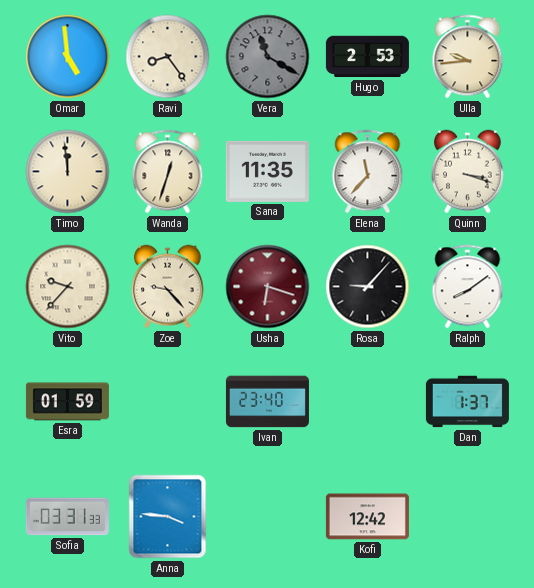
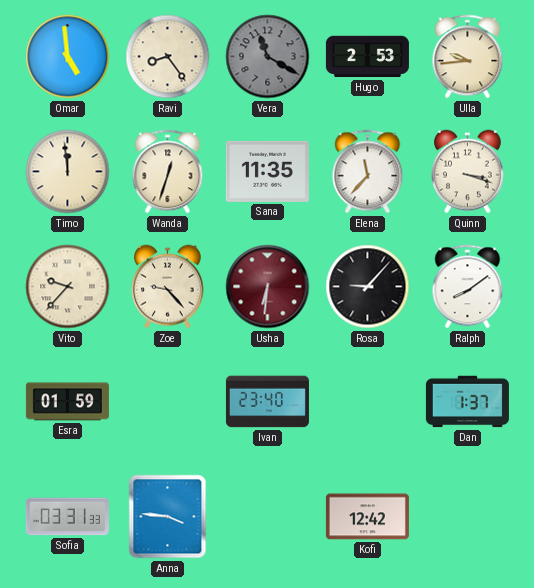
Usha: 6:18 -> 6:31 (268, 287)
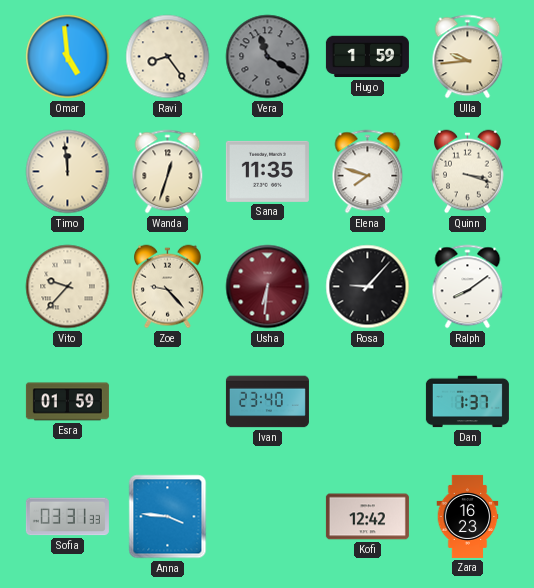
Hugo: 2:53 -> 1:59 (367, 57)
Elena: 11:37 -> 7:48 (368, 172)
Zara: none -> 16:23 (468, 516)
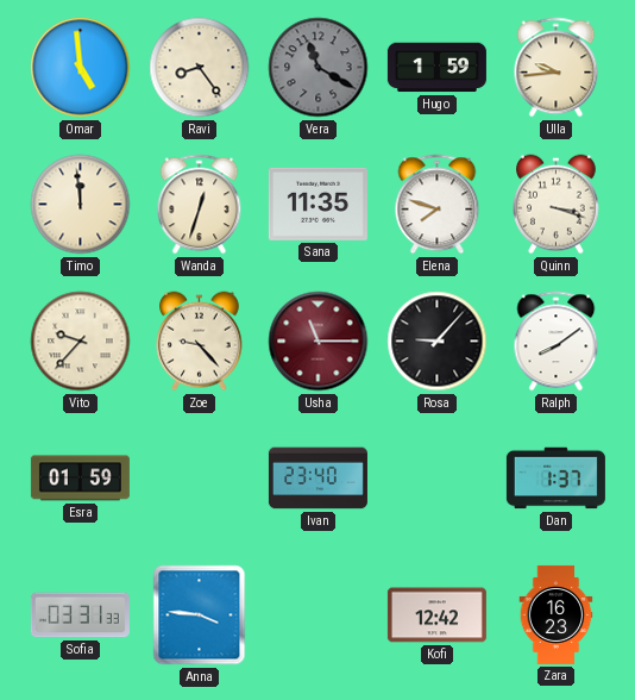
Usha: 6:31 -> 11:15 (319, 342)
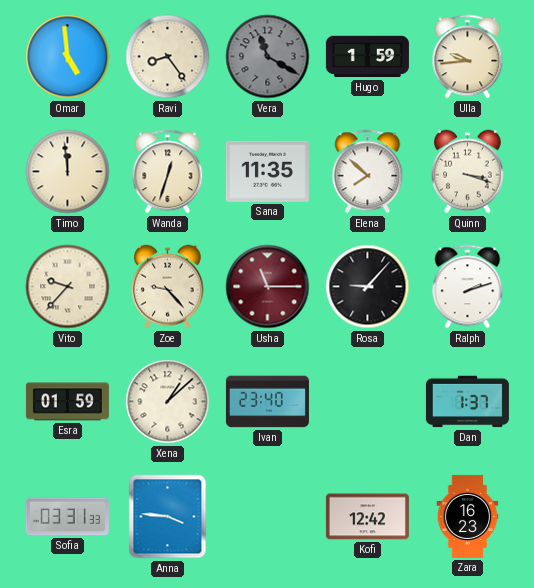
Elena: 7:48 -> 7:52 (368, 172)
Ralph: 8:09 -> 2:12 (468, 287)
Xena: none -> 1:08 (168, 402)
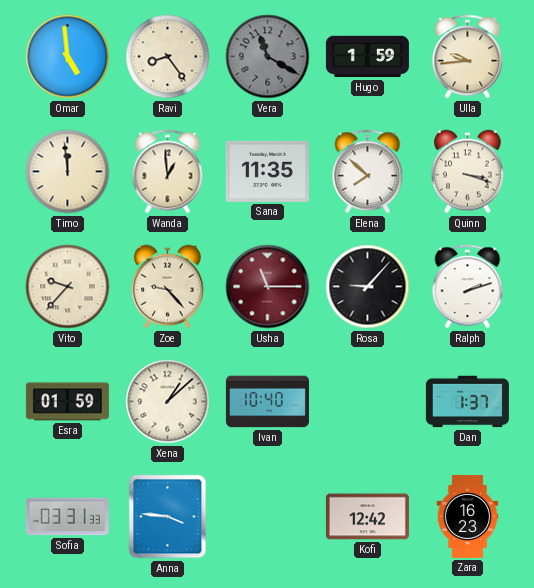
Wanda: 12:33 -> 12:59 (168, 172)
Ivan: 23:40 -> 10:40 (267, 402)
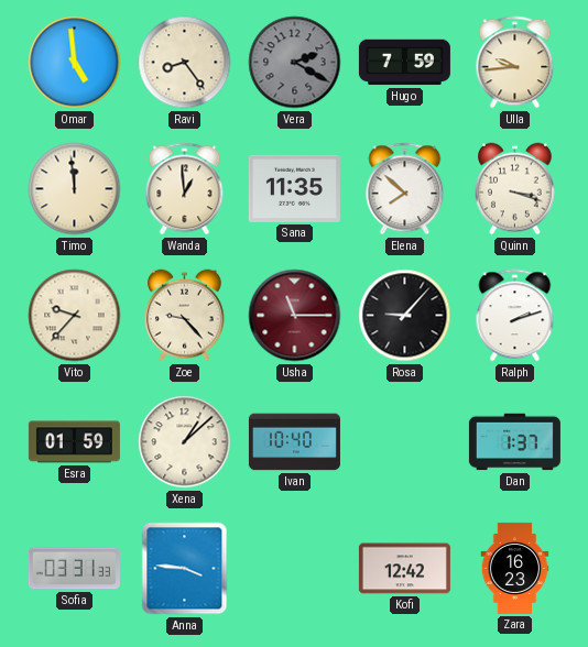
Vera: 11:20 -> 2:20 (295, 63)
Hugo: 1:59 -> 7:59 (404, 63)
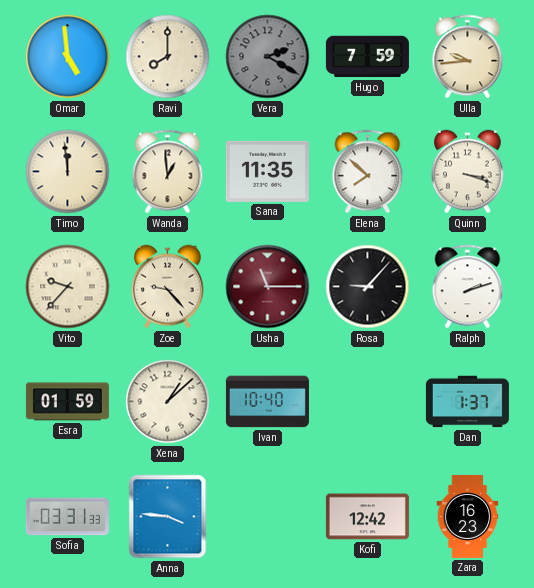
Ravi: 8:24 -> 8:00 (168, 57)
